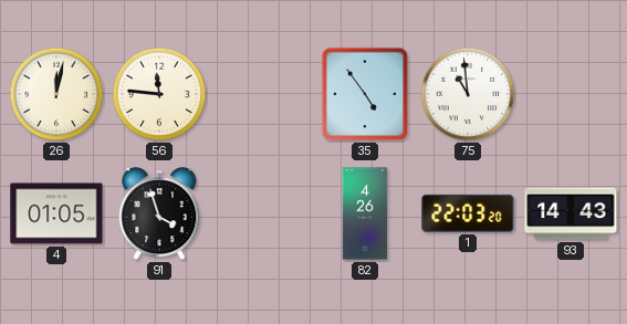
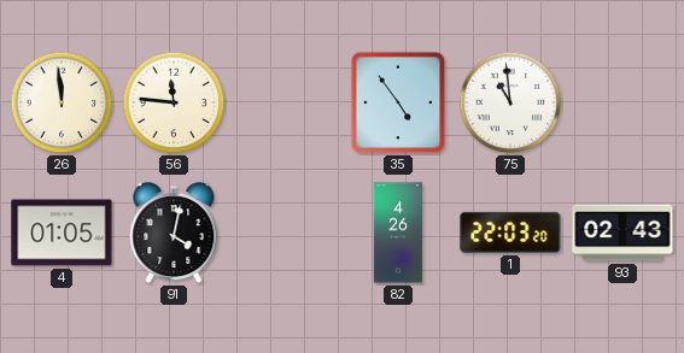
26: 12:02 -> 11:59 (62, 102)
91: 3:57 -> 4:02 (174, 234)
93: 14:43 -> 02:43 (622, 233)
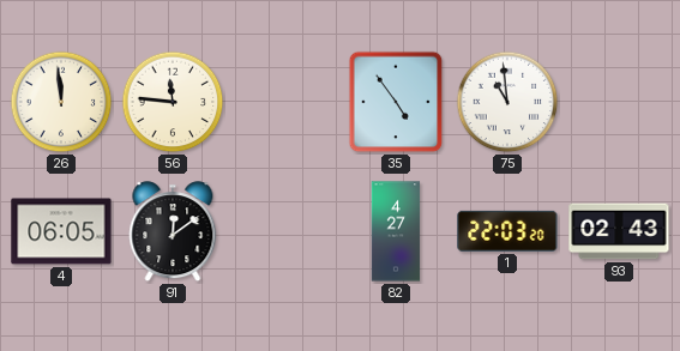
4: 01:05 -> 06:05 (61, 231)
91: 4:02 -> 12:09 (173, 232)
82: 4:26 -> 4:27 (396, 231)
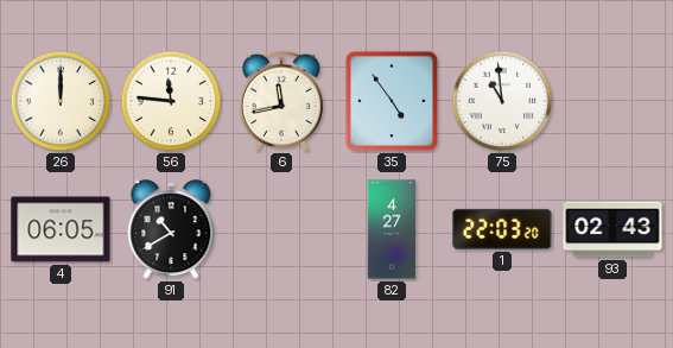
26: 11:59 -> 12:00 (61, 101)
6: none -> 11:43 (281, 101)
91: 12:09 -> 10:40 (171, 230)
